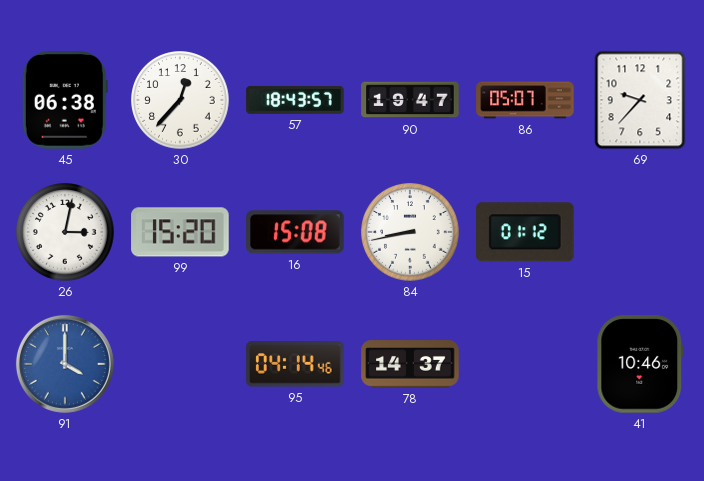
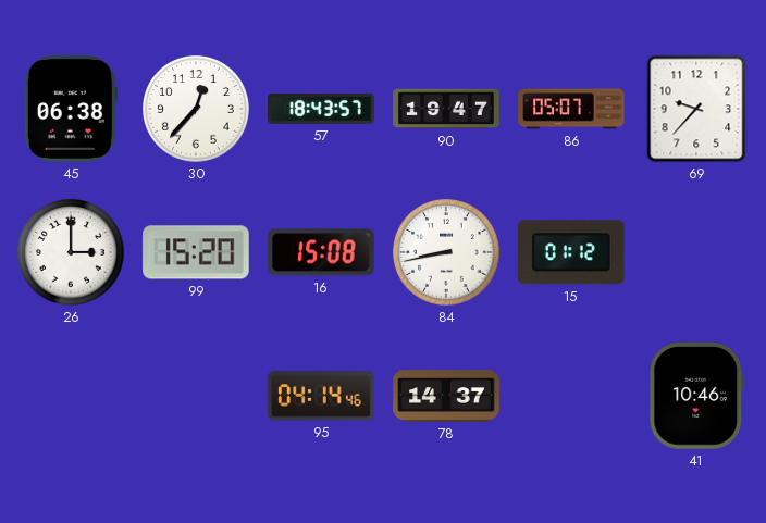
26: 3:02 -> 3:00 (71, 252)
91: 4:00 -> none (65, 364)
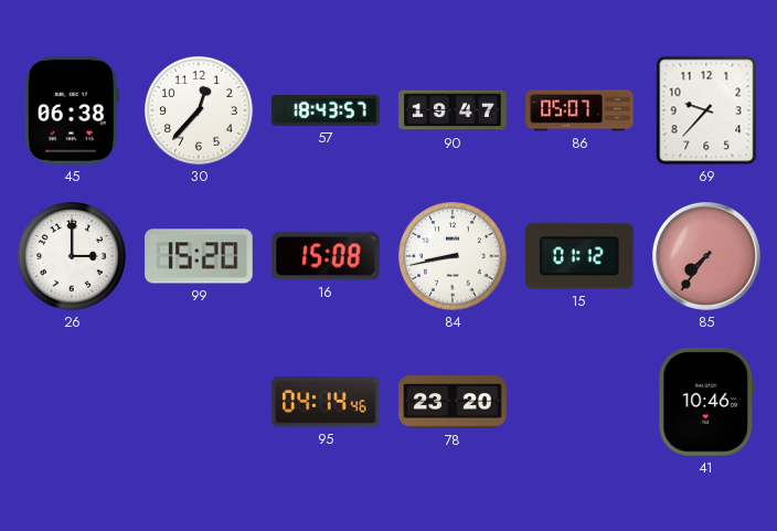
85: none -> 7:36 (706, 256)
78: 14:37 -> 23:20 (453, 402)
